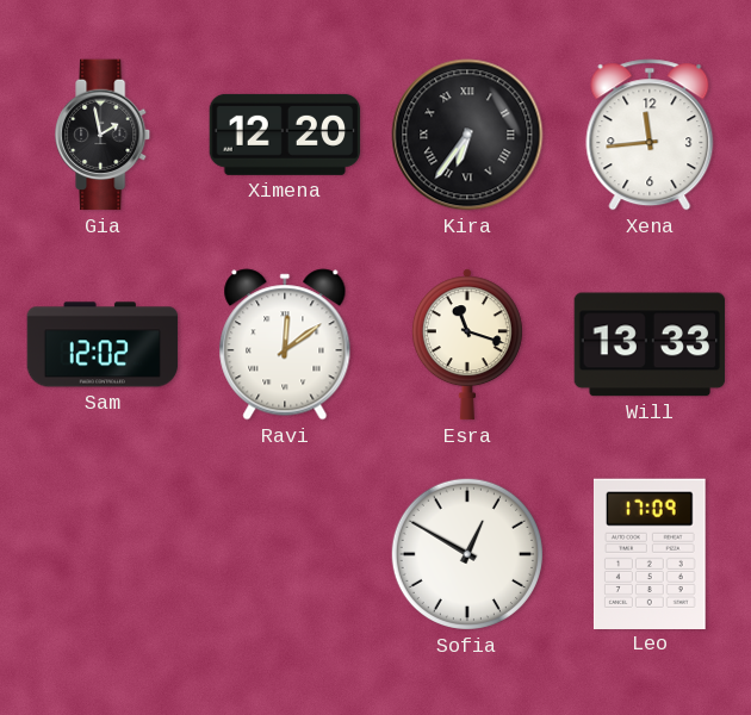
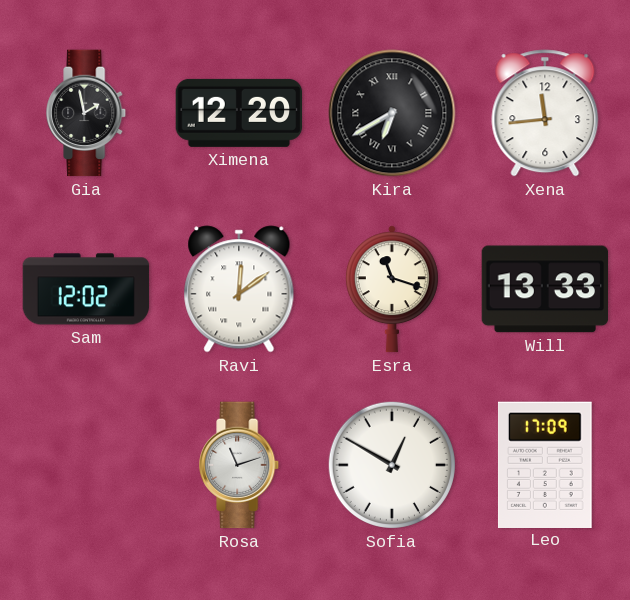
Kira: 6:36 -> 6:40 (392, 113)
Rosa: none -> 11:12 (240, 465)
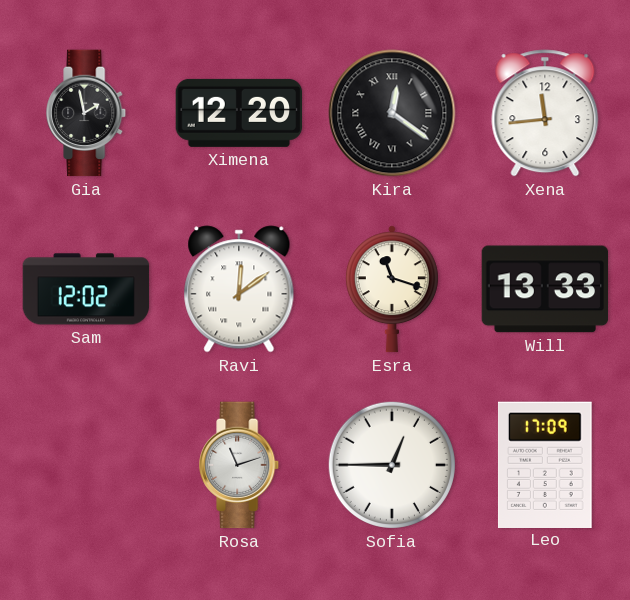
Kira: 6:40 -> 12:21 (392, 113)
Sofia: 12:50 -> 12:45 (392, 465)
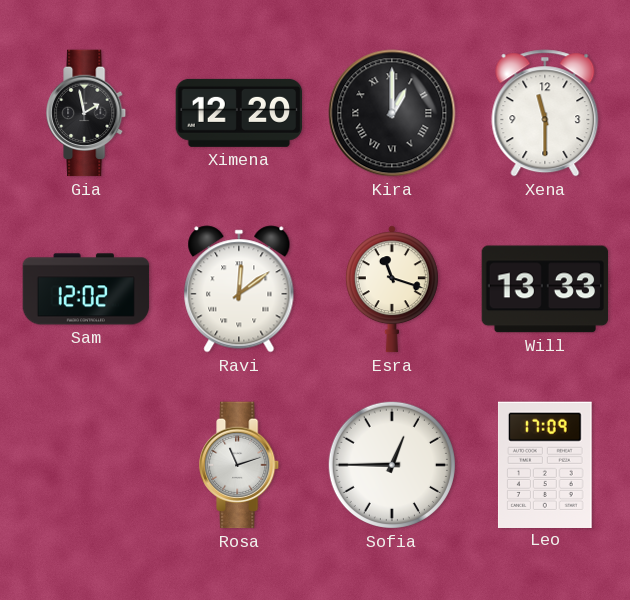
Kira: 12:21 -> 1:00 (392, 113)
Xena: 11:44 -> 11:30 (545, 113)
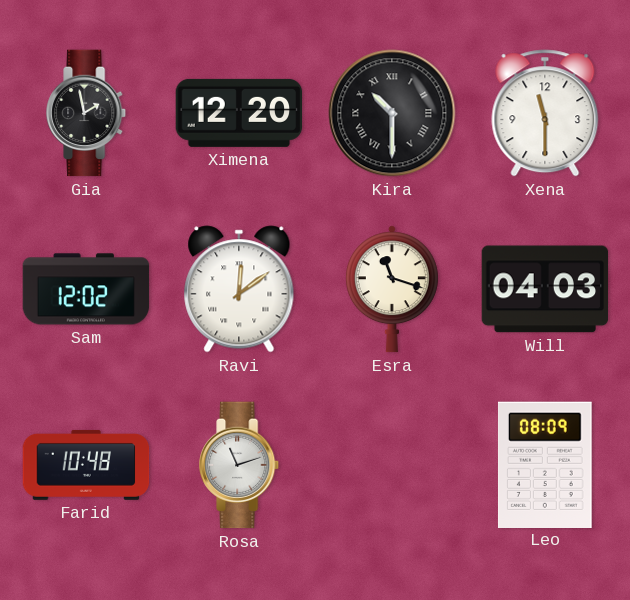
Kira: 1:00 -> 10:30 (392, 113)
Will: 13:33 -> 04:03 (545, 289)
Farid: none -> 10:48 (86, 465)
Sofia: 12:45 -> none (392, 465)
Leo: 17:09 -> 08:09 (545, 464)
